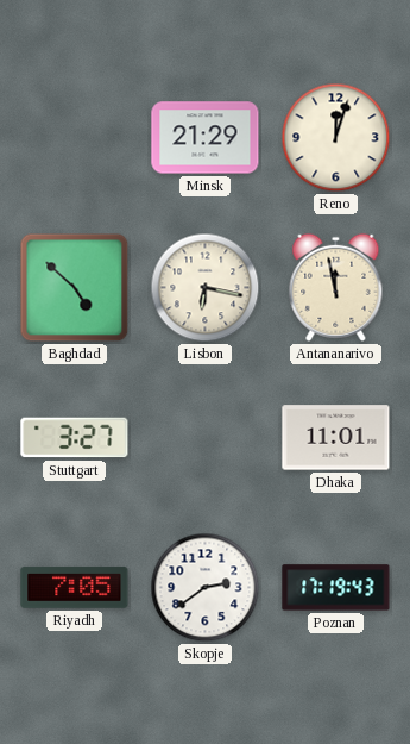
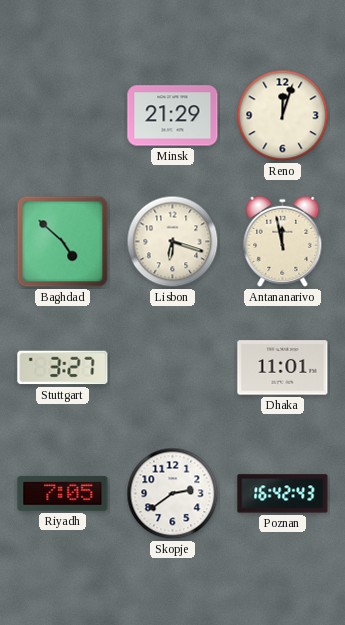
Lisbon: 6:17 -> 6:18 (173, 242)
Poznan: 17:19 -> 16:42 (283, 494)
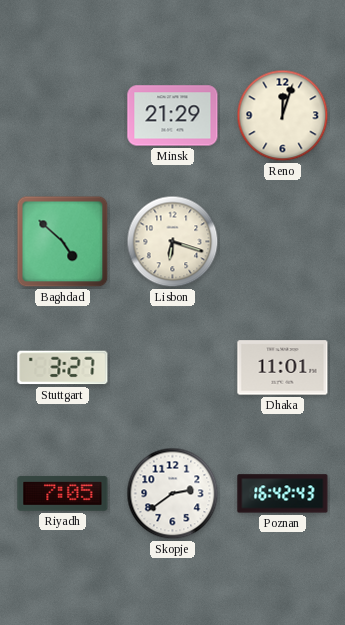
Antananarivo: 11:58 -> none (283, 241)
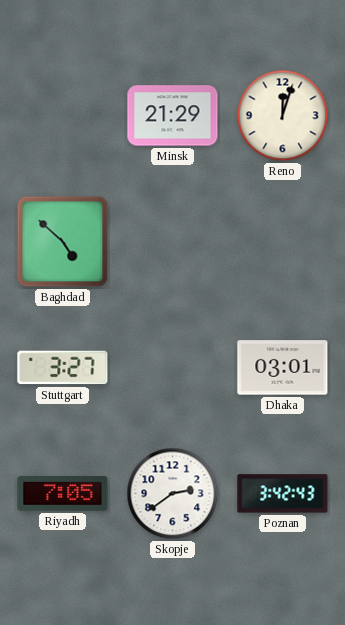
Lisbon: 6:18 -> none (173, 242)
Dhaka: 11:01 -> 03:01 (283, 368)
Poznan: 16:42 -> 3:42 (283, 494)
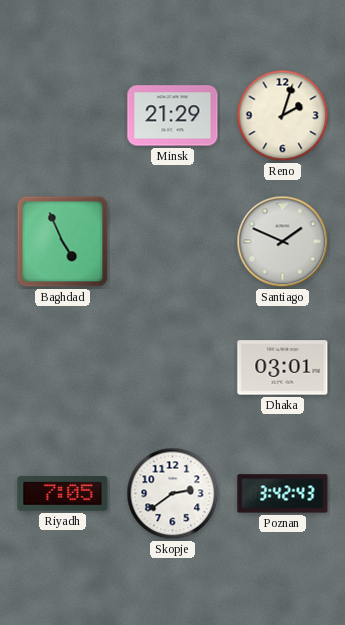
Reno: 12:03 -> 2:03 (283, 116)
Baghdad: 4:52 -> 4:56 (63, 242)
Santiago: none -> 1:49 (283, 242)
Stuttgart: 3:27 -> none (63, 368)
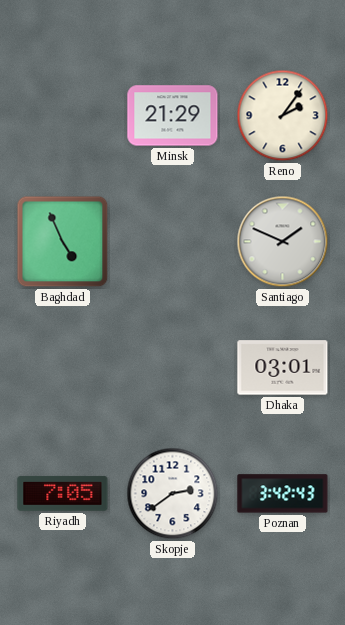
Reno: 2:03 -> 2:06 (283, 116)
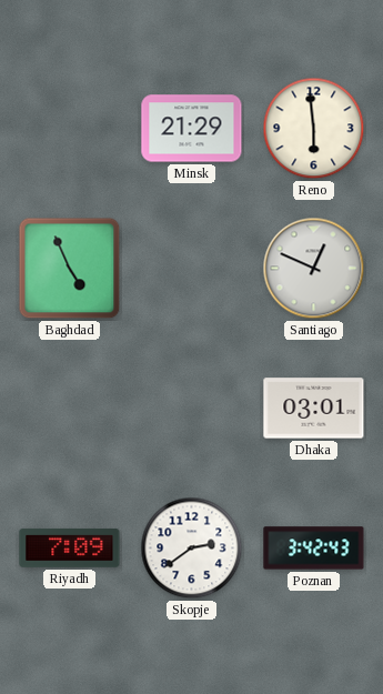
Reno: 2:06 -> 5:59 (314, 129)
Santiago: 1:49 -> 12:49 (314, 269)
Riyadh: 7:05 -> 7:09 (70, 549)
